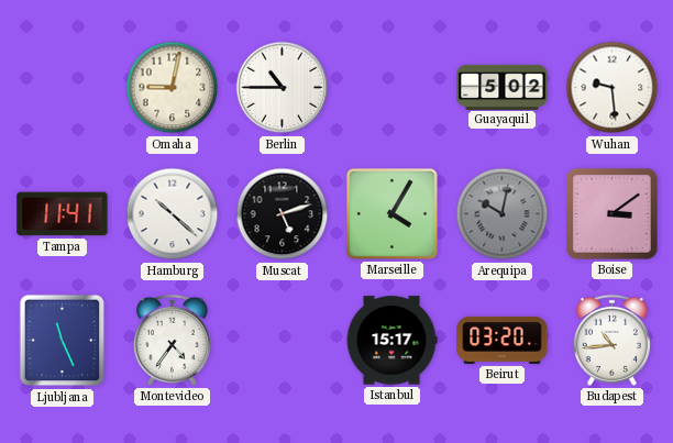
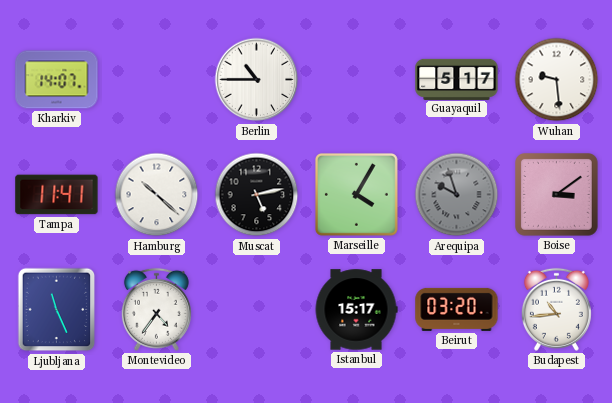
Kharkiv: none -> 14:07 (57, 80)
Omaha: 9:02 -> none (173, 88)
Guayaquil: 5:02 -> 5:17 (457, 79)
Muscat: 5:12 -> 5:13 (257, 195)
Arequipa: 10:02 -> 9:57 (457, 195)
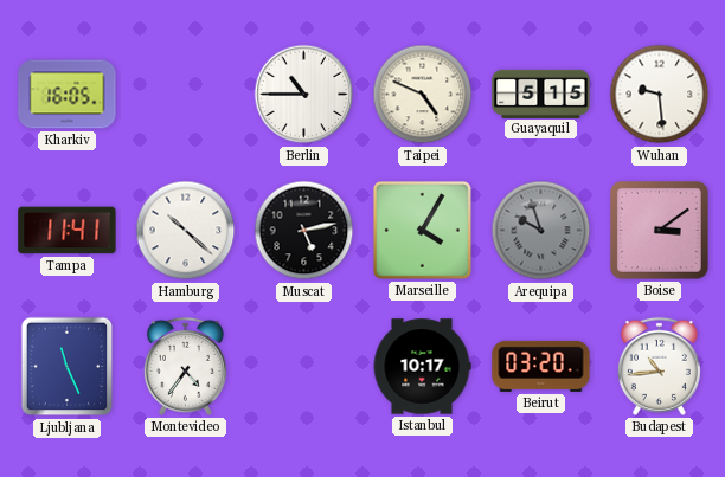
Kharkiv: 14:07 -> 16:05 (68, 95)
Taipei: none -> 4:49 (423, 95)
Guayaquil: 5:17 -> 5:15 (541, 94)
Istanbul: 15:17 -> 10:17 (422, 367)
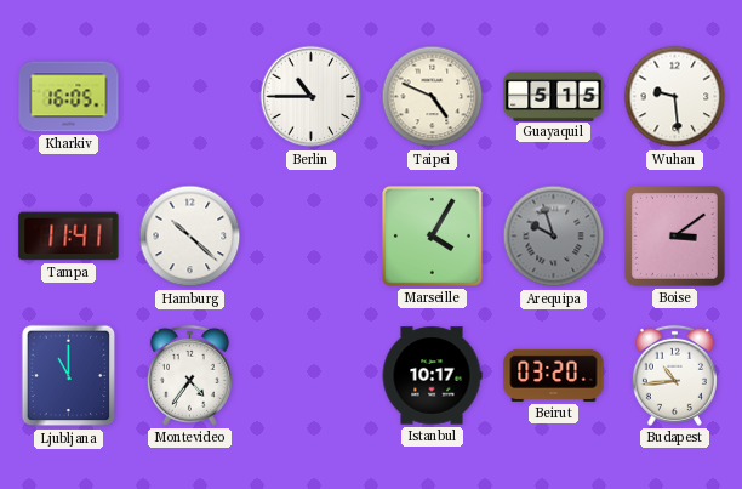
Muscat: 5:13 -> none (304, 231)
Ljubljana: 11:26 -> 11:00 (69, 376)
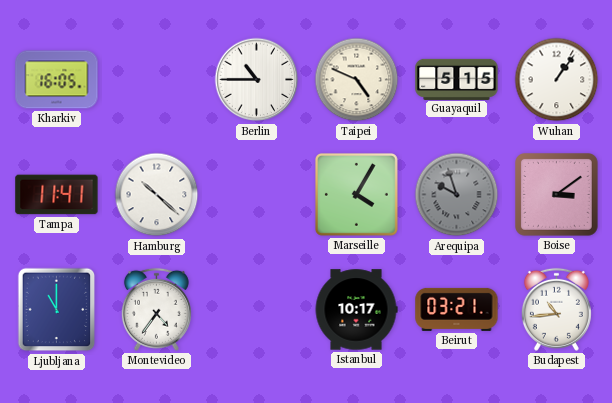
Wuhan: 9:29 -> 1:06 (557, 80)
Beirut: 03:20 -> 03:21 (457, 309)
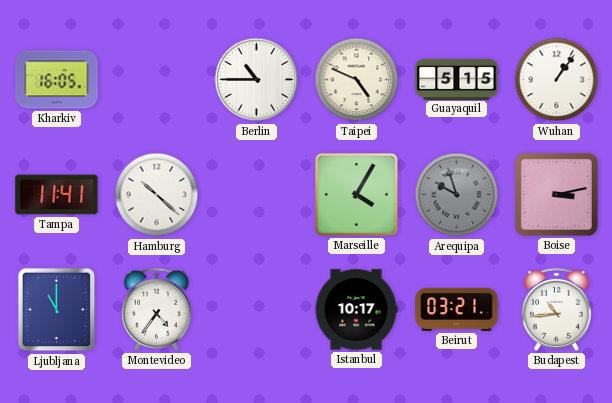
Boise: 3:09 -> 3:13 (557, 195)
